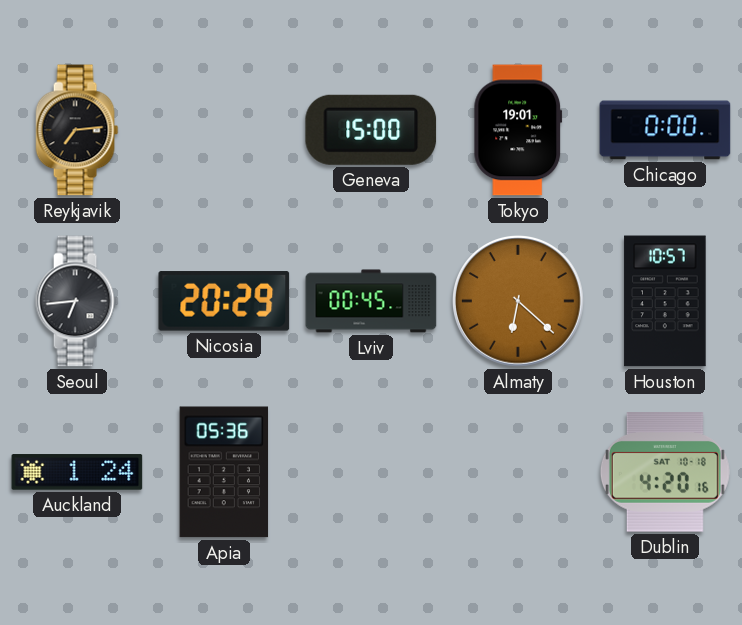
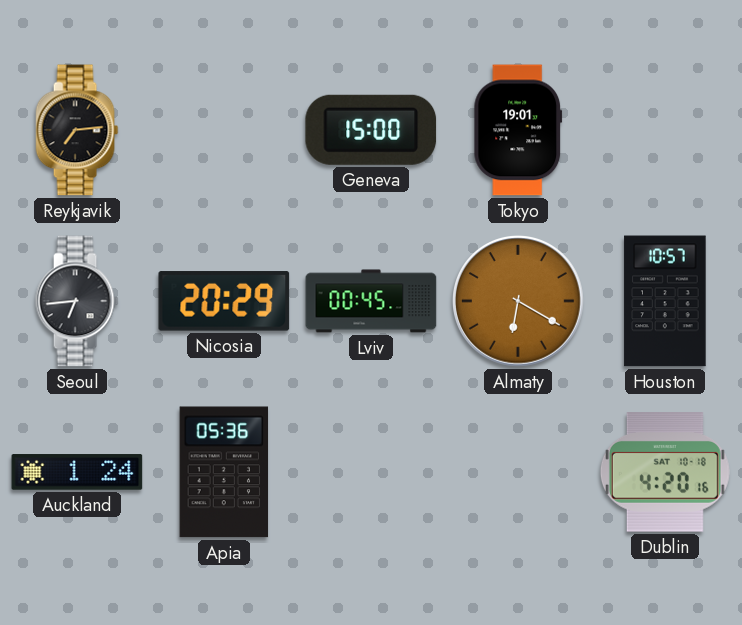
Chicago: 0:00 -> none (665, 130)
Almaty: 6:22 -> 6:20 (519, 302)
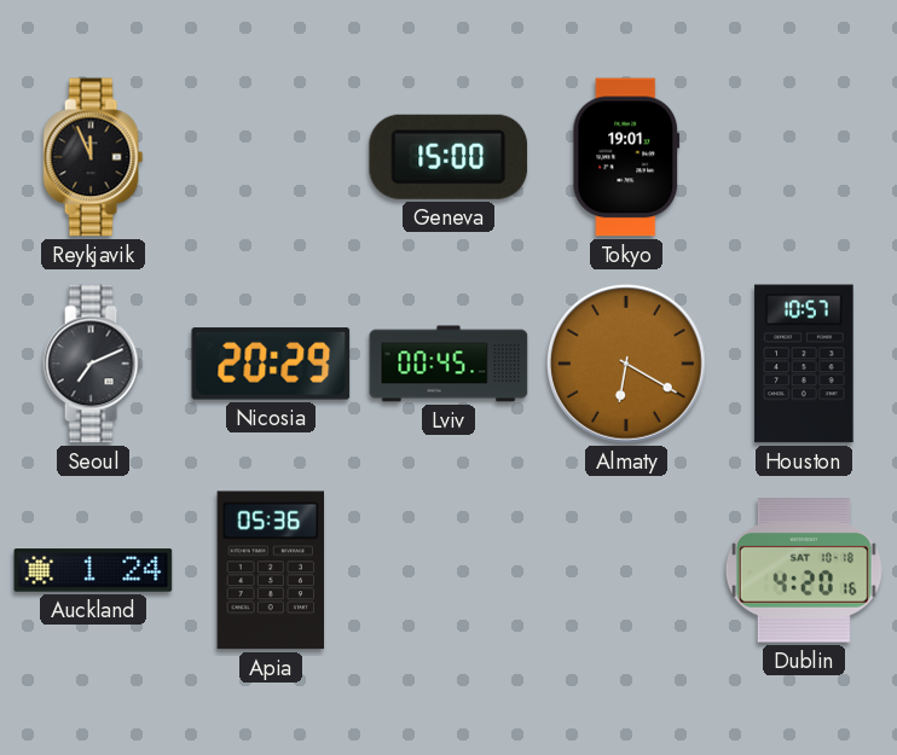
Reykjavik: 7:14 -> 11:56 (93, 157)
Seoul: 6:44 -> 7:11 (93, 364)
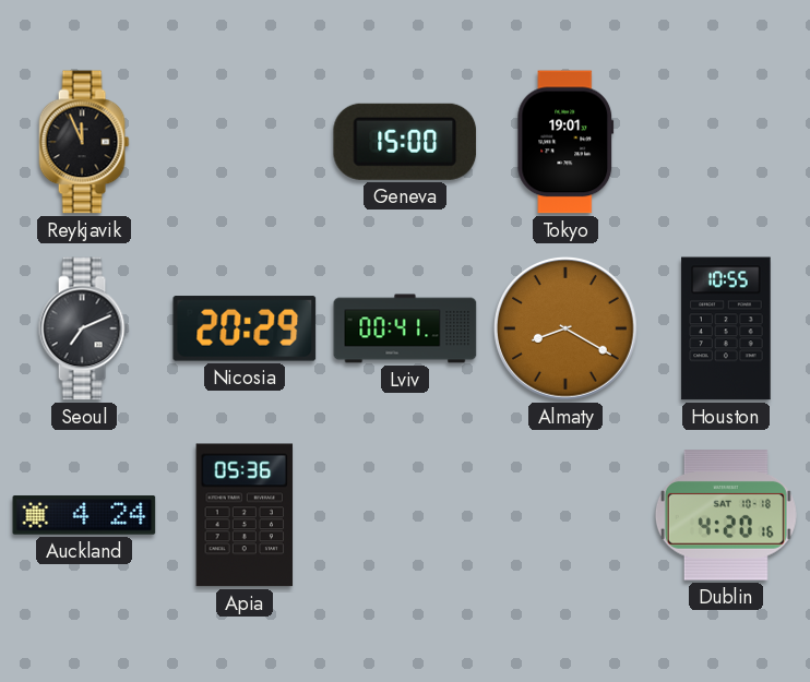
Lviv: 00:45 -> 00:41 (405, 328)
Almaty: 6:20 -> 8:20 (567, 330)
Houston: 10:57 -> 10:55 (726, 328)
Auckland: 1:24 -> 4:24 (84, 515)
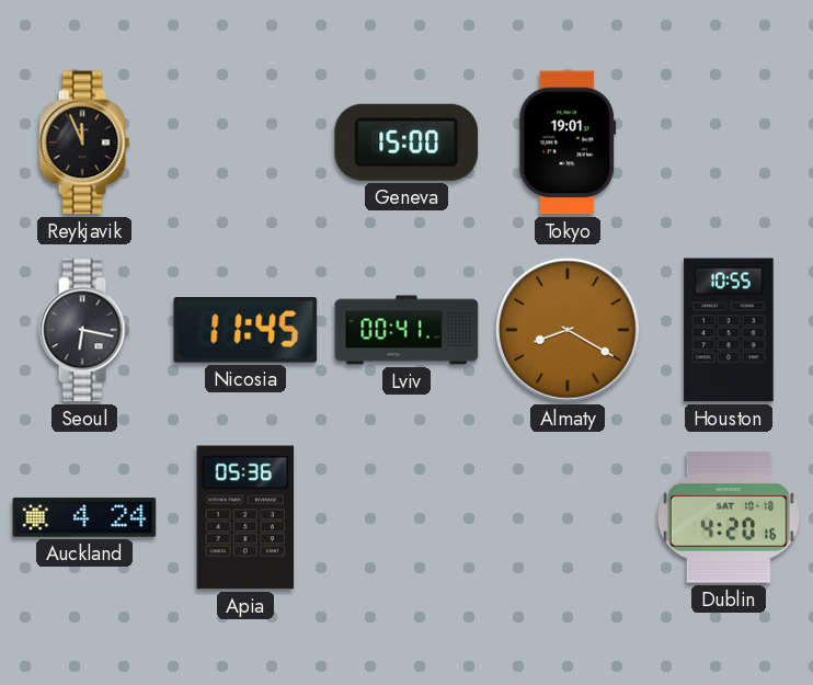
Seoul: 7:11 -> 6:17 (84, 330)
Nicosia: 20:29 -> 11:45 (245, 330)
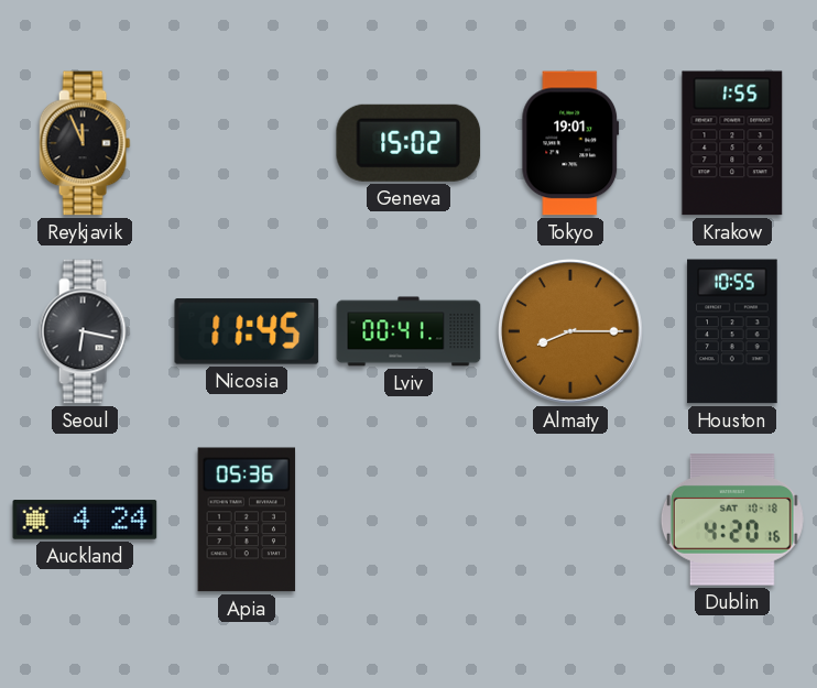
Geneva: 15:00 -> 15:02 (408, 143)
Krakow: none -> 1:55 (732, 143)
Almaty: 8:20 -> 8:15 (571, 332)
